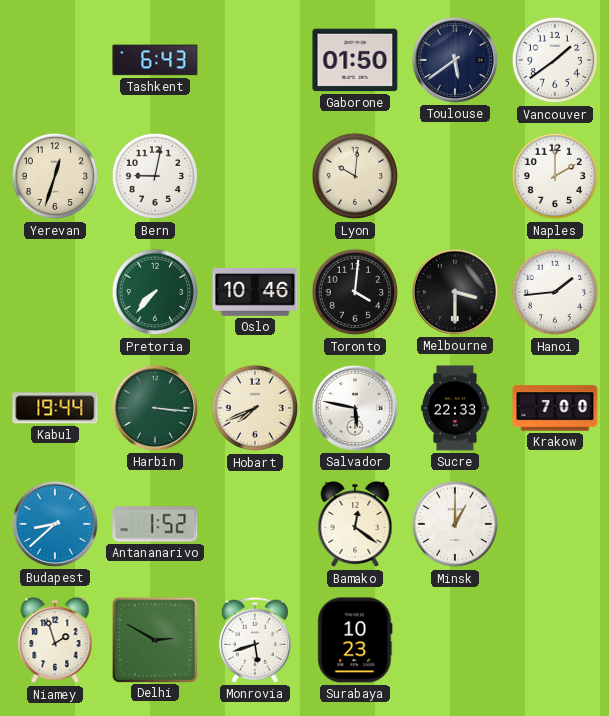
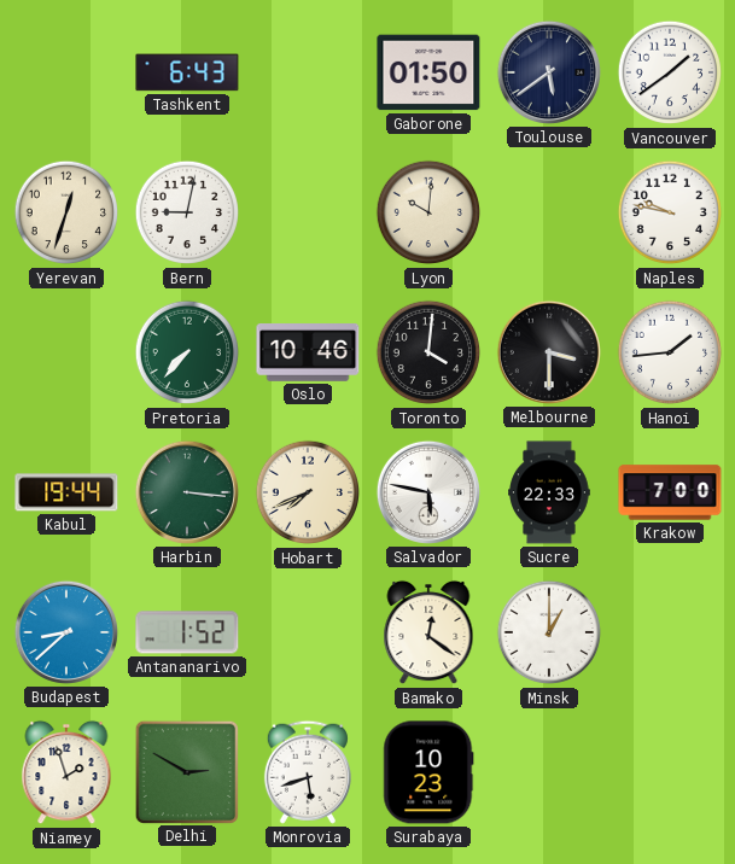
Naples: 2:00 -> 9:47 (670, 212)
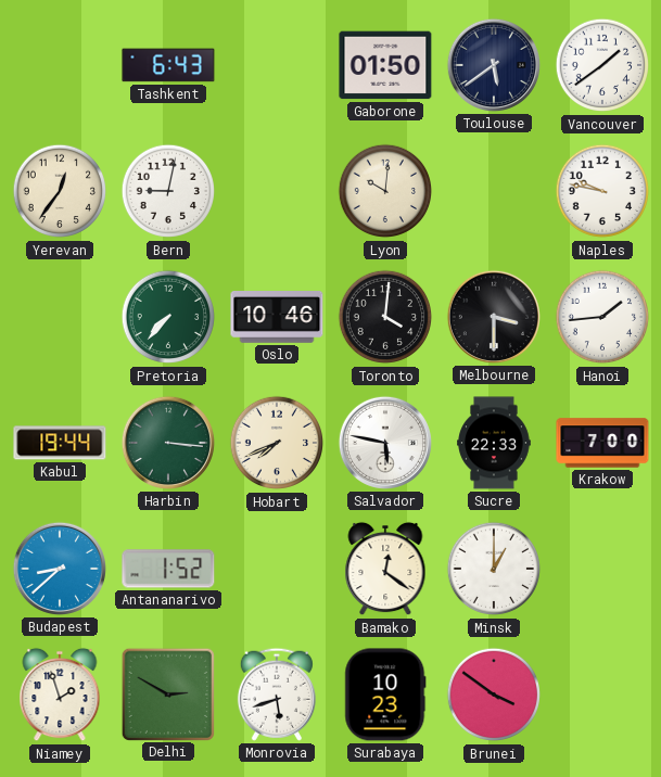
Yerevan: 12:33 -> 12:36 (60, 191)
Brunei: none -> 3:51 (494, 695)
